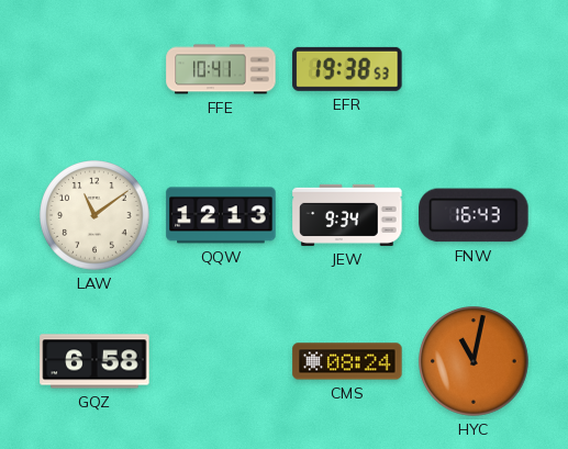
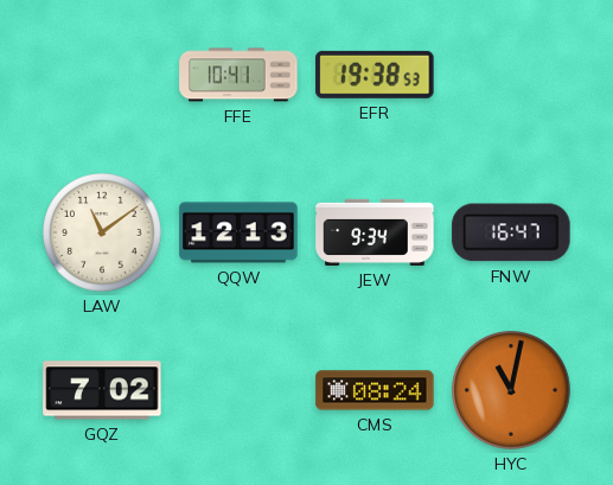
FNW: 16:43 -> 16:47 (511, 232)
GQZ: 6:58 -> 7:02 (102, 390)
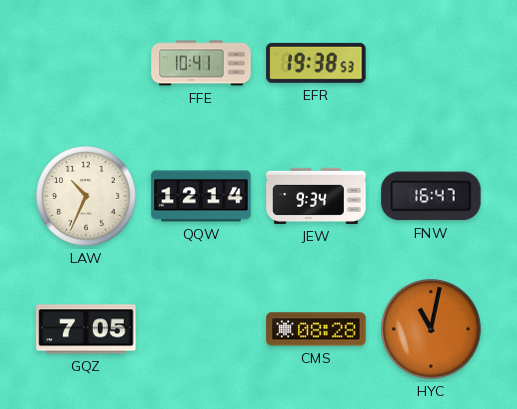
LAW: 11:09 -> 10:34 (86, 196)
QQW: 12:13 -> 12:14 (201, 196)
GQZ: 7:02 -> 7:05 (86, 329)
CMS: 08:24 -> 08:28 (316, 329)
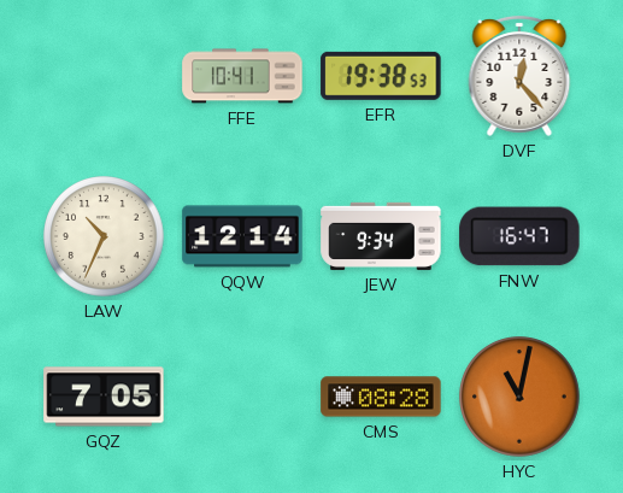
DVF: none -> 12:23 (519, 77)
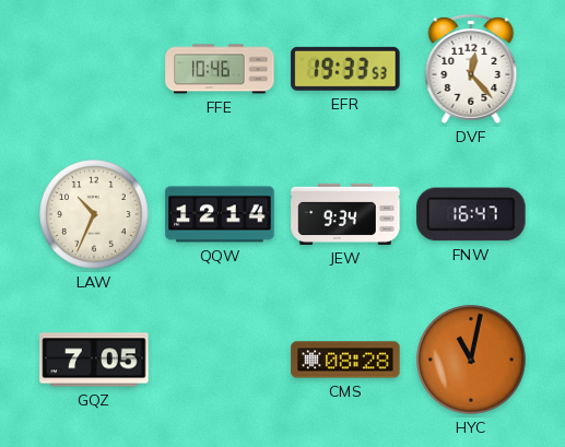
FFE: 10:41 -> 10:46 (220, 69)
EFR: 19:38 -> 19:33 (345, 69)
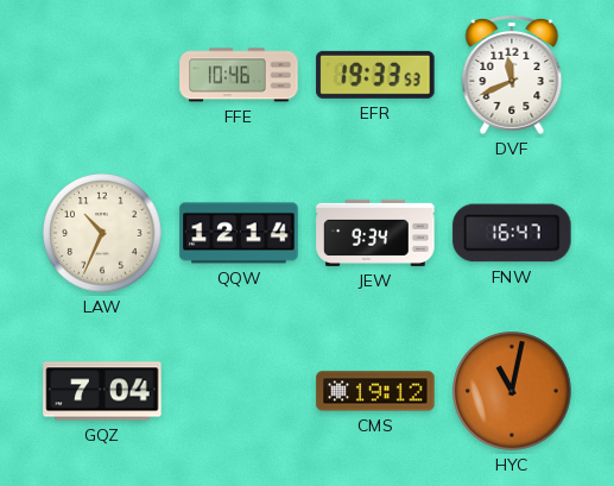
DVF: 12:23 -> 11:41 (512, 76)
GQZ: 7:05 -> 7:04 (102, 391)
CMS: 08:28 -> 19:12 (375, 391)
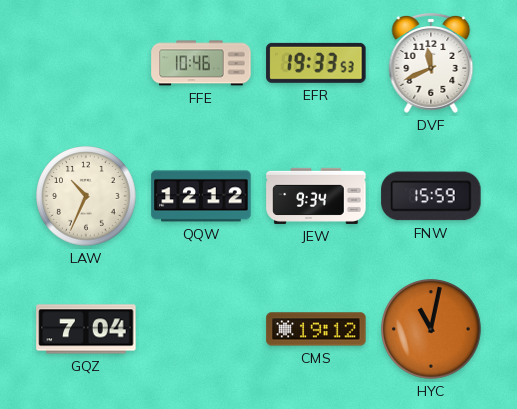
QQW: 12:14 -> 12:12 (201, 196)
FNW: 16:47 -> 15:59 (431, 196)
